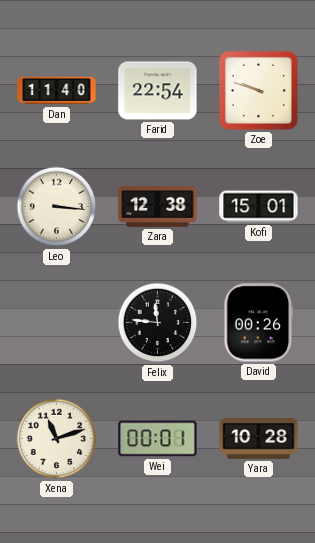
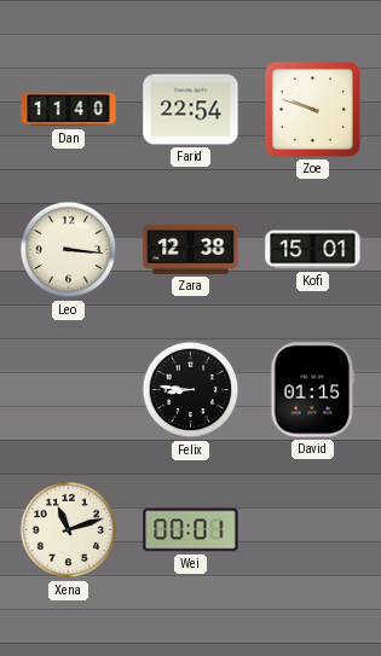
Felix: 11:46 -> 8:46 (191, 390)
David: 00:26 -> 01:15 (313, 390)
Yara: 10:28 -> none (259, 438)
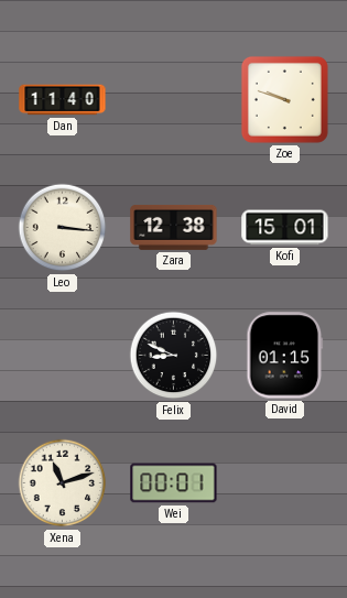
Farid: 22:54 -> none (191, 110)
Felix: 8:46 -> 8:49 (174, 356)
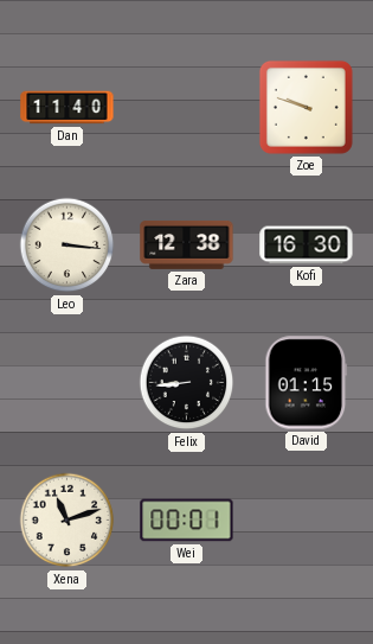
Kofi: 15:01 -> 16:30 (307, 246)
Felix: 8:49 -> 8:44 (187, 383)
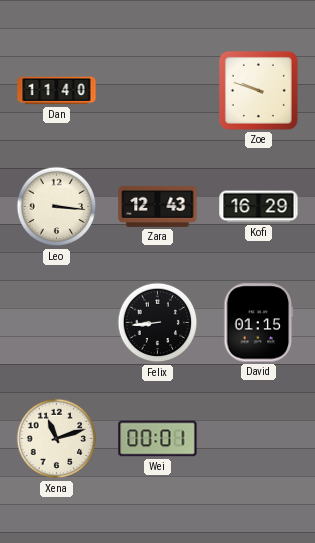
Zara: 12:38 -> 12:43 (158, 206)
Kofi: 16:30 -> 16:29 (259, 207)
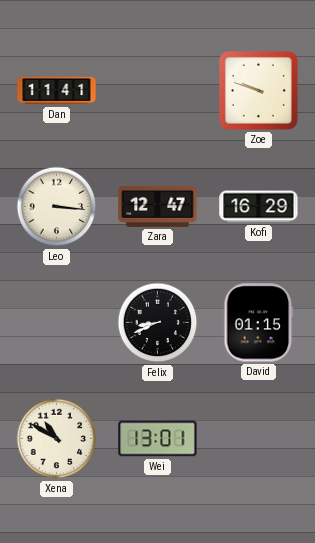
Dan: 11:40 -> 11:41 (57, 91)
Zara: 12:43 -> 12:47 (158, 206)
Felix: 8:44 -> 8:41 (158, 323)
Xena: 11:12 -> 10:50 (57, 439)
Wei: 00:01 -> 13:01 (158, 439)
